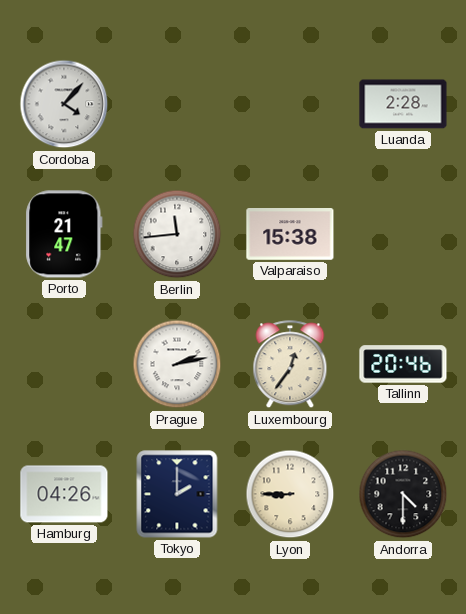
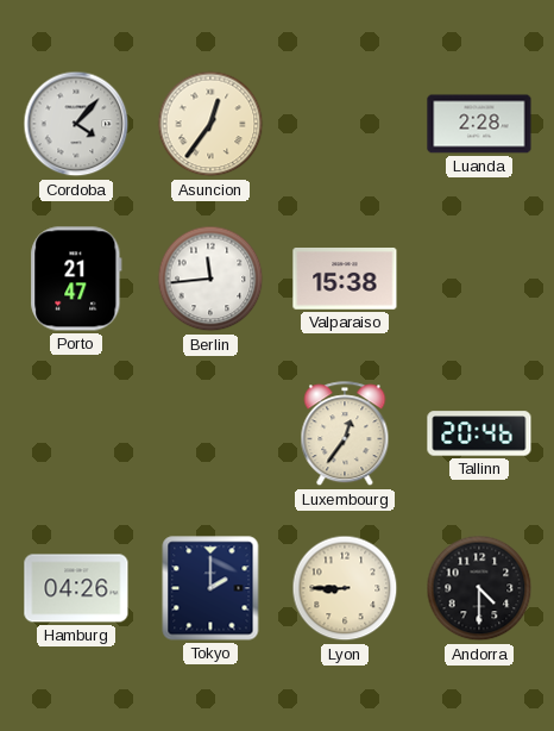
Asuncion: none -> 12:36 (210, 124)
Prague: 2:13 -> none (177, 364)
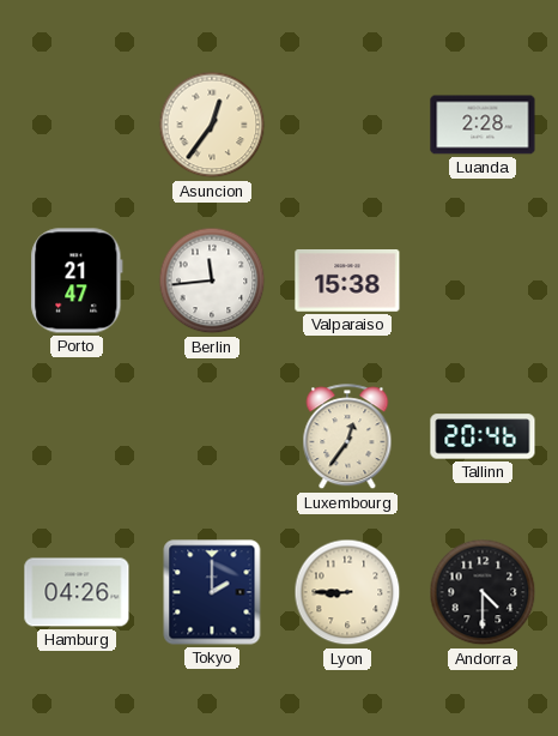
Cordoba: 4:07 -> none (76, 124)
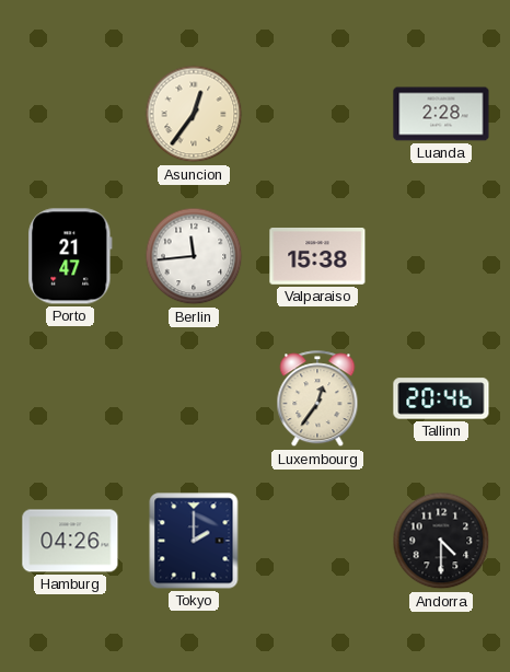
Lyon: 8:45 -> none (347, 592)
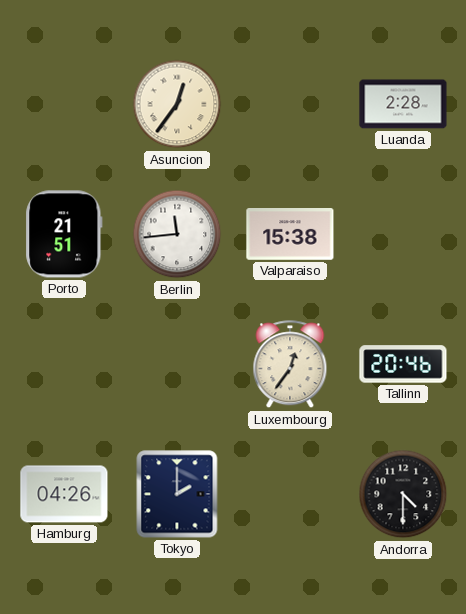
Porto: 21:47 -> 21:51 (64, 234)
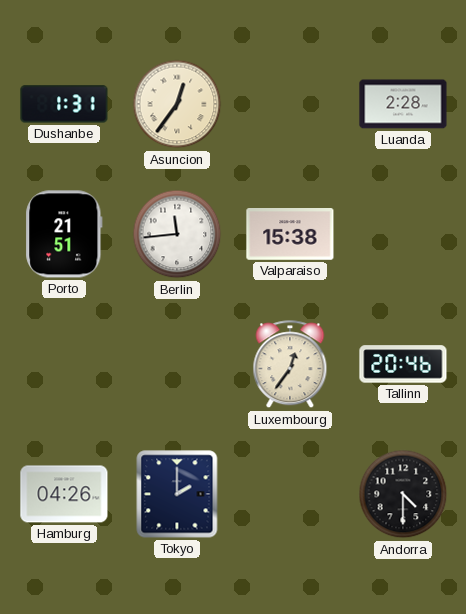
Dushanbe: none -> 1:31 (64, 104)
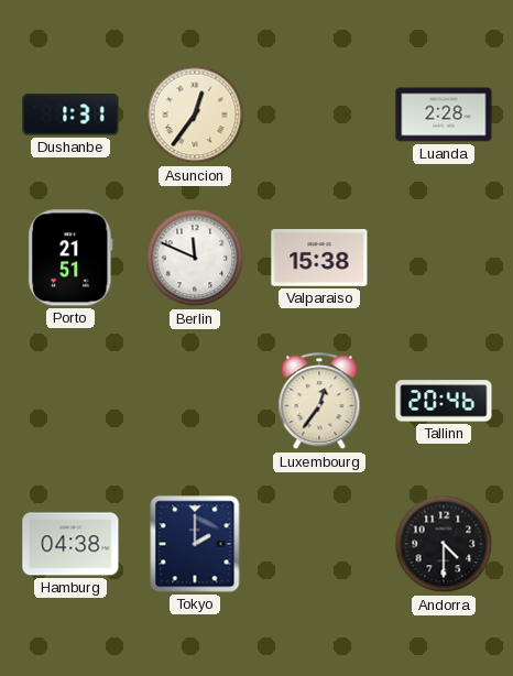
Berlin: 11:44 -> 11:49 (195, 258)
Hamburg: 04:26 -> 04:38 (70, 544)
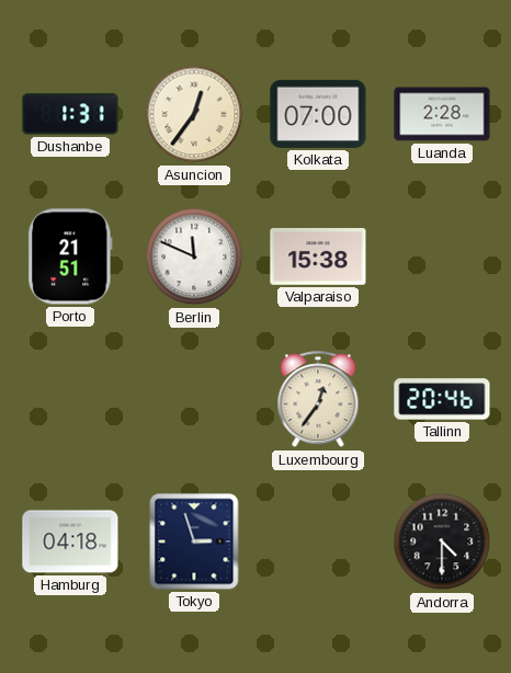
Kolkata: none -> 07:00 (318, 114)
Hamburg: 04:38 -> 04:18 (70, 541)
Tokyo: 2:00 -> 2:57 (194, 541)
